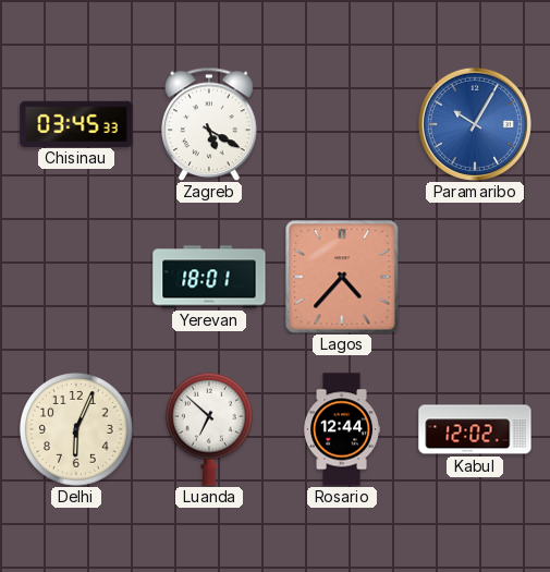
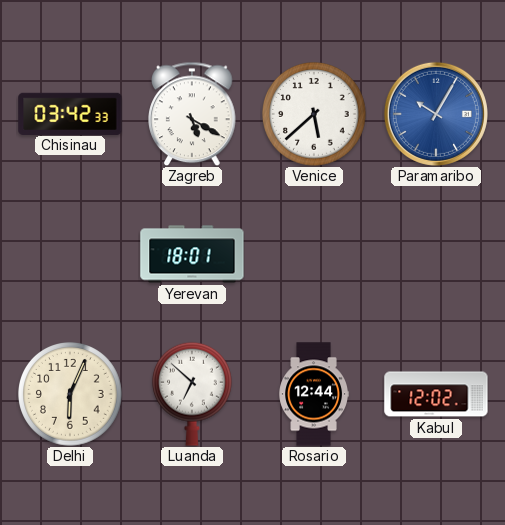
Chisinau: 03:45 -> 03:42 (70, 113)
Venice: none -> 5:38 (315, 115)
Lagos: 4:37 -> none (342, 277)
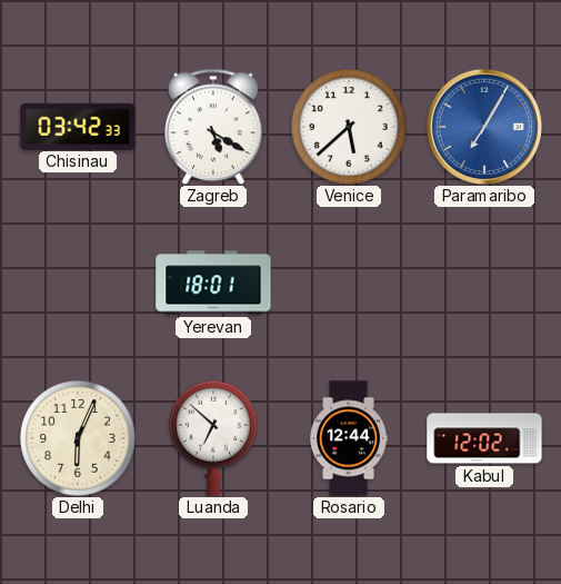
Paramaribo: 10:05 -> 7:05 (484, 127)
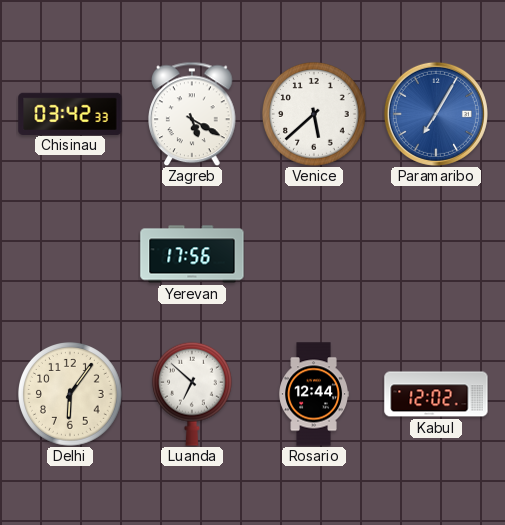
Yerevan: 18:01 -> 17:56 (192, 254)
Delhi: 6:04 -> 6:06 (71, 395)
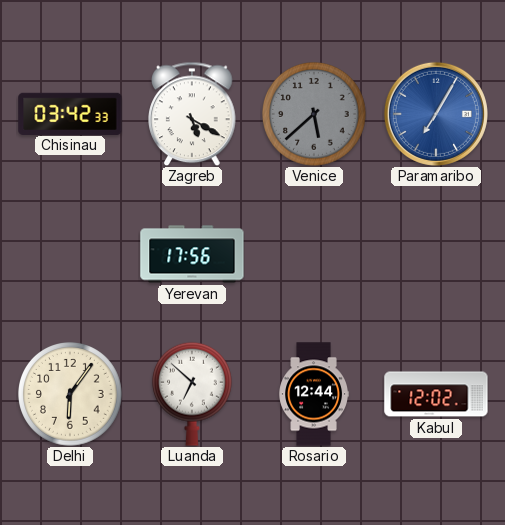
Venice dial: white -> grey (315, 115)
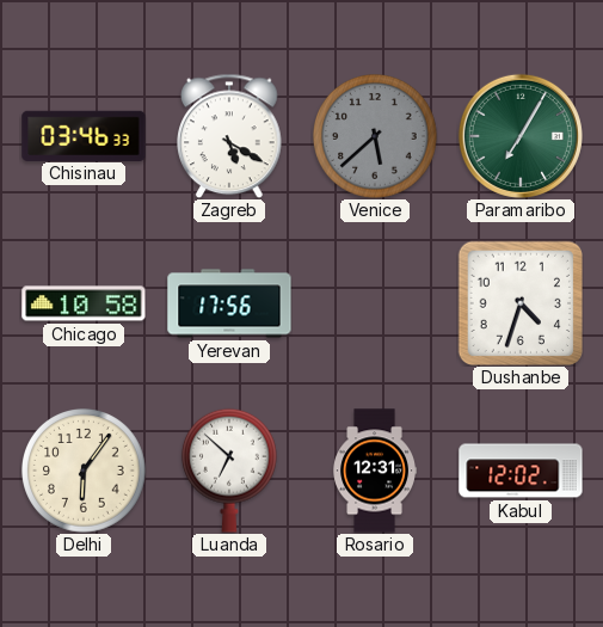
Chisinau: 03:42 -> 03:46 (84, 135)
Paramaribo dial: blue -> green (521, 136)
Chicago: none -> 10:58 (84, 303)
Dushanbe: none -> 4:33 (519, 302)
Rosario: 12:44 -> 12:31 (374, 471)
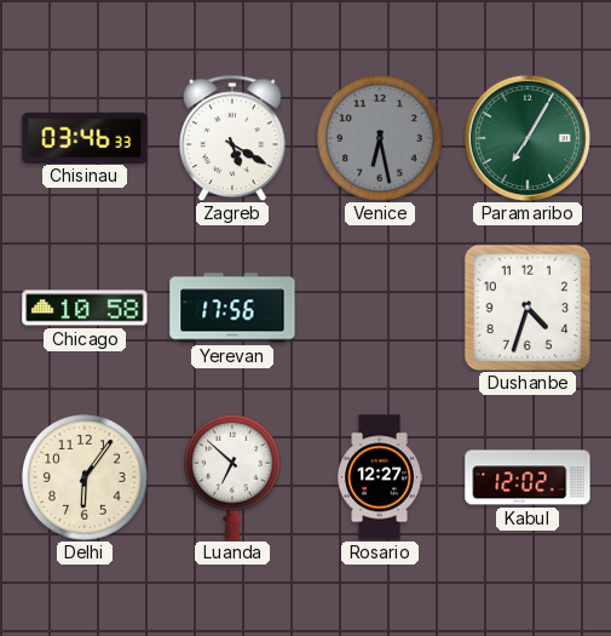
Venice: 5:38 -> 6:28 (381, 139)
Rosario: 12:31 -> 12:27 (379, 477)
